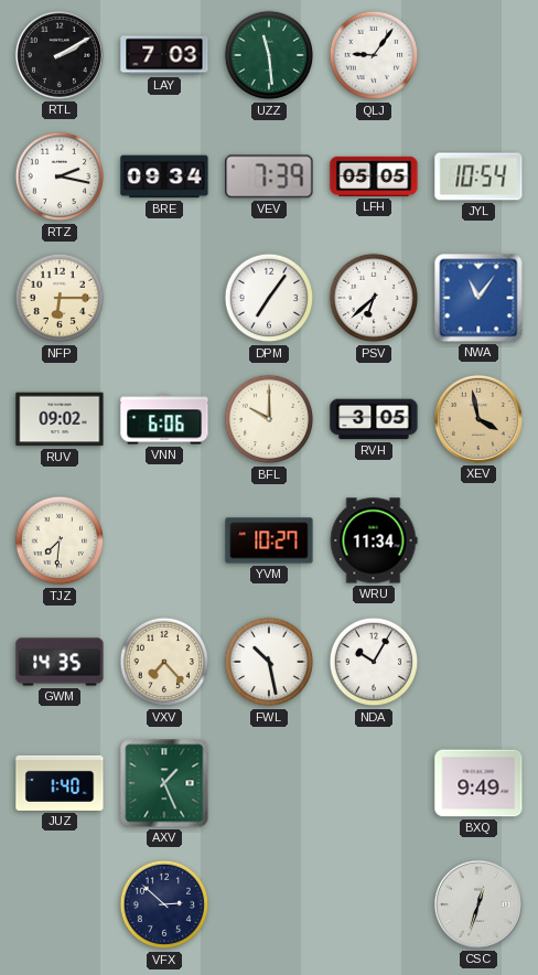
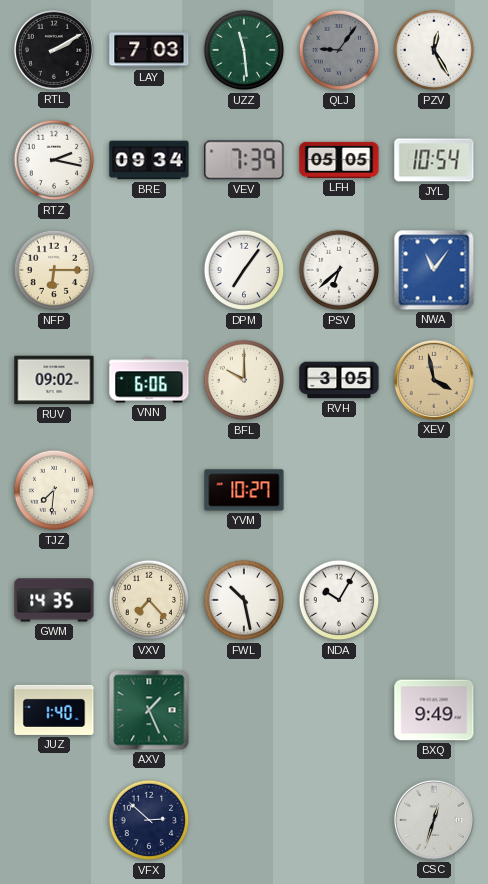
QLJ dial: white -> grey (339, 50)
PZV: none -> 12:25 (434, 50)
WRU: 11:34 -> none (374, 540)
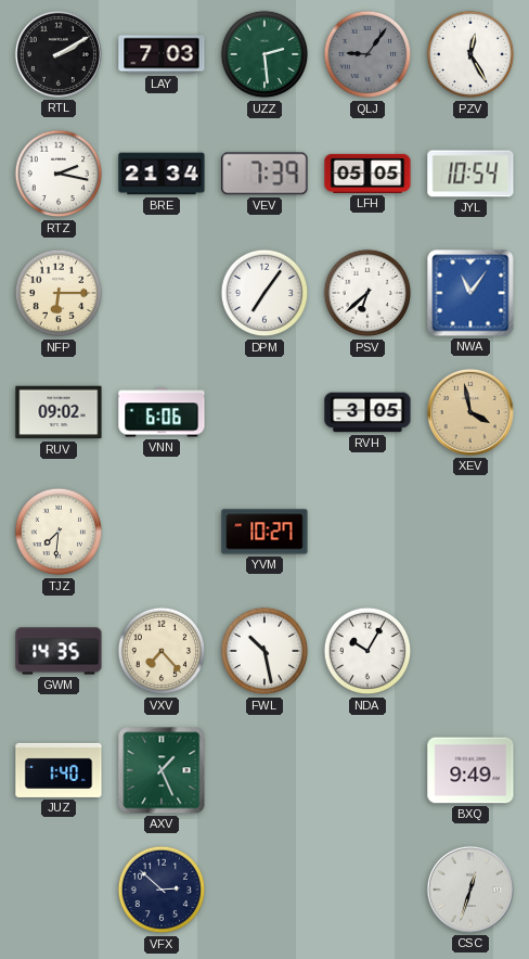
UZZ: 11:29 -> 2:29 (264, 54)
BRE: 09:34 -> 21:34 (162, 174)
BFL: 10:00 -> none (244, 380)
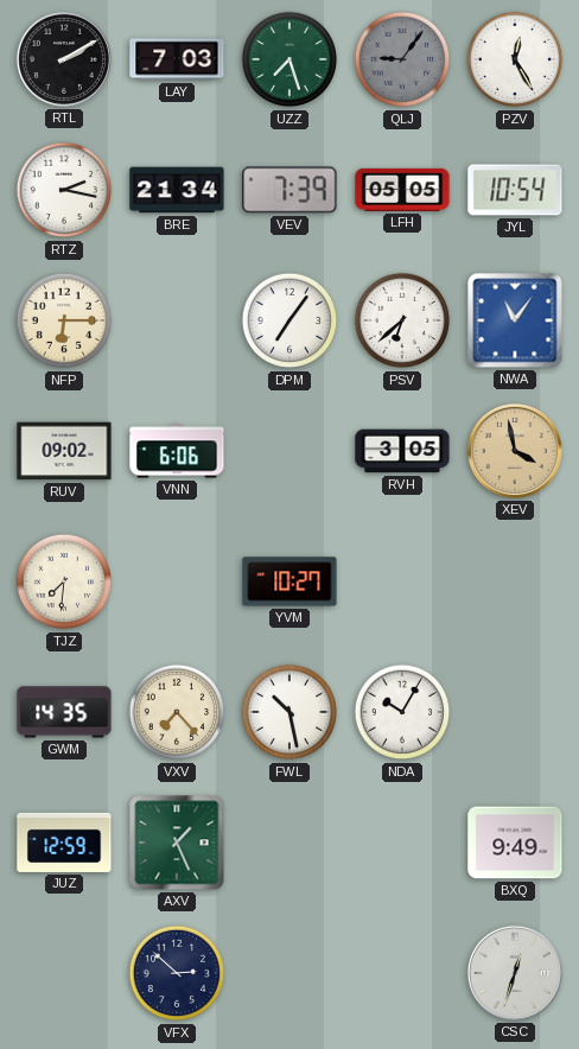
UZZ: 2:29 -> 7:27 (289, 59)
JUZ: 1:40 -> 12:59 (64, 843)
